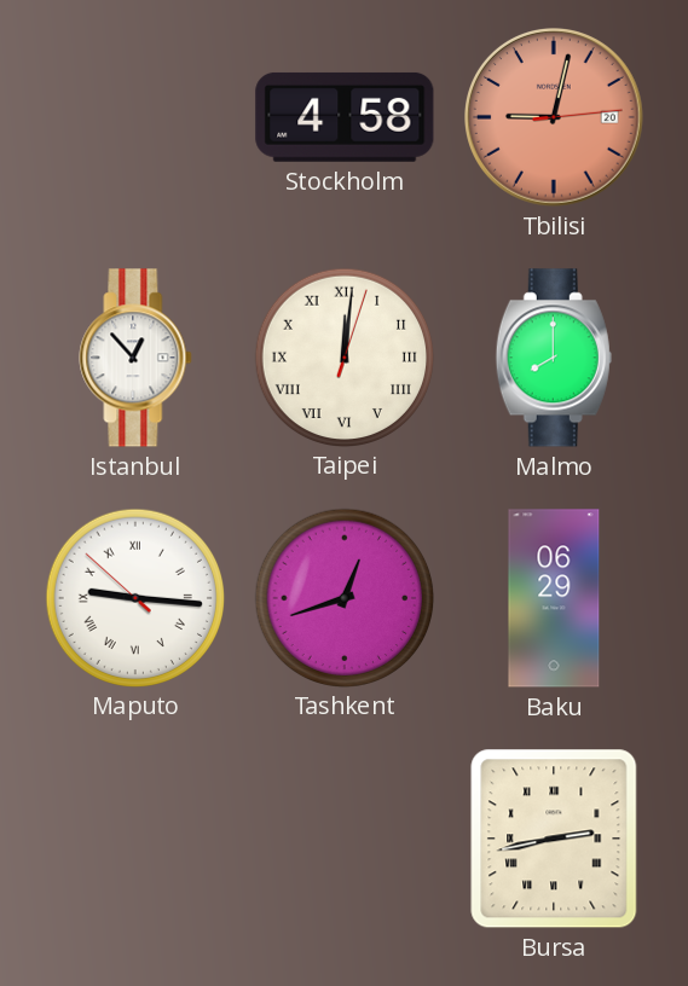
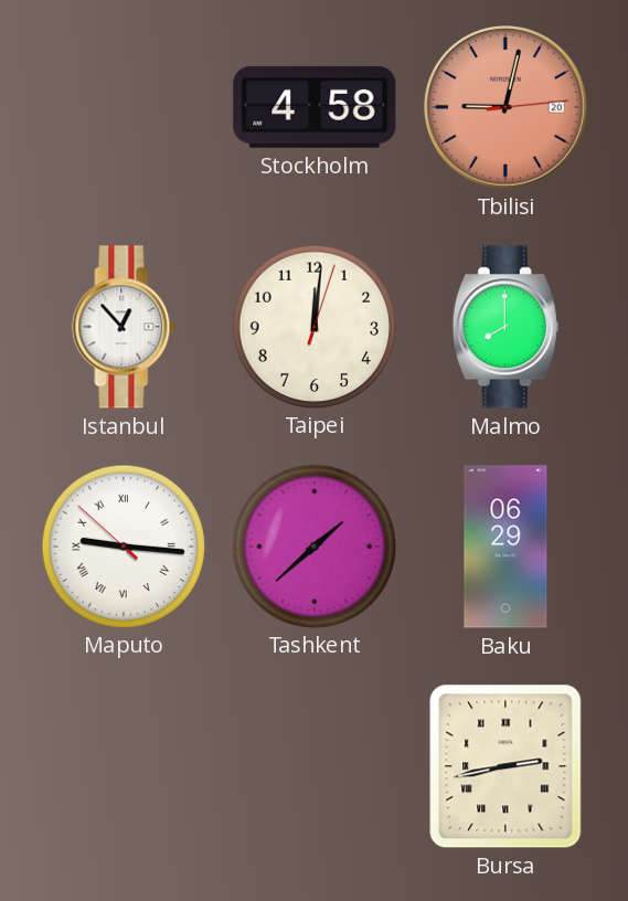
Taipei numerals: Roman -> Arabic (313, 326)
Tashkent: 12:42 -> 1:38 (313, 545)
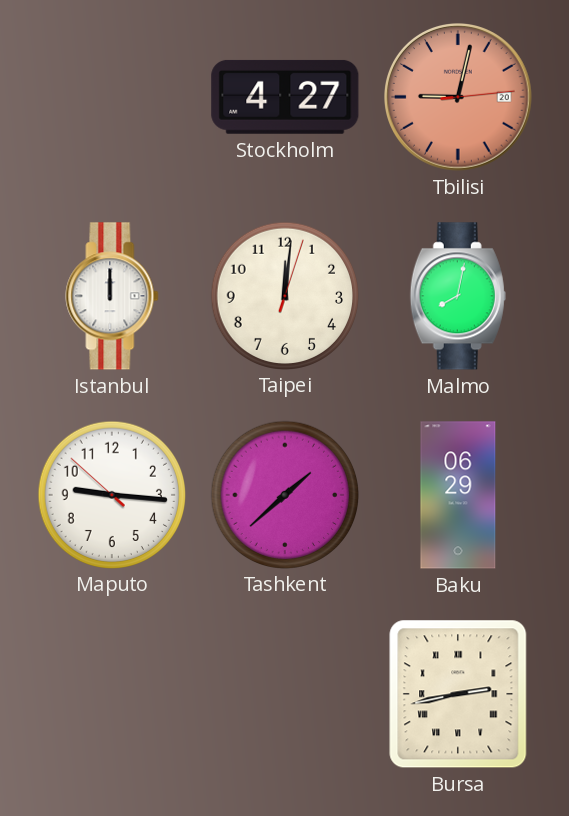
Stockholm: 4:58 -> 4:27 (285, 97)
Istanbul: 12:53 -> 12:00 (112, 296)
Malmo: 8:00 -> 8:02 (458, 296)
Maputo numerals: Roman -> Arabic (111, 494)
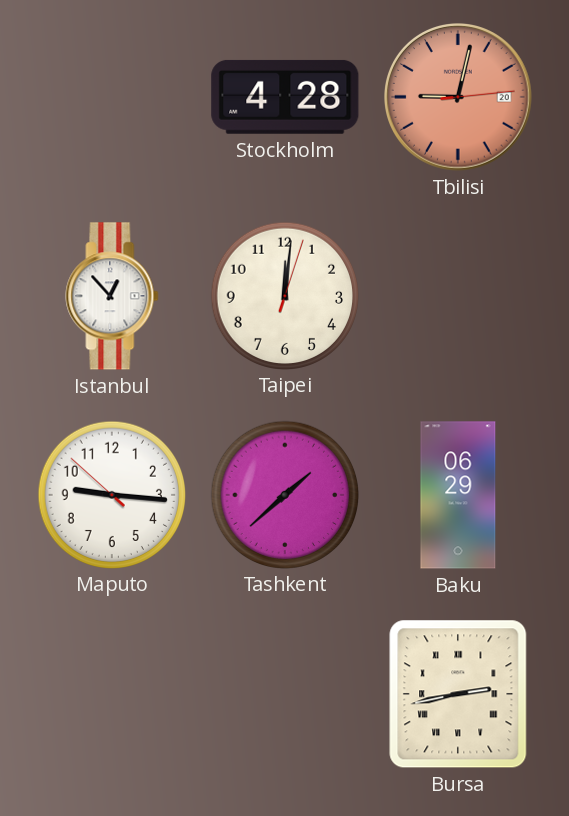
Stockholm: 4:27 -> 4:28 (285, 97)
Istanbul: 12:00 -> 12:53 (112, 296)
Malmo: 8:02 -> none (458, 296)
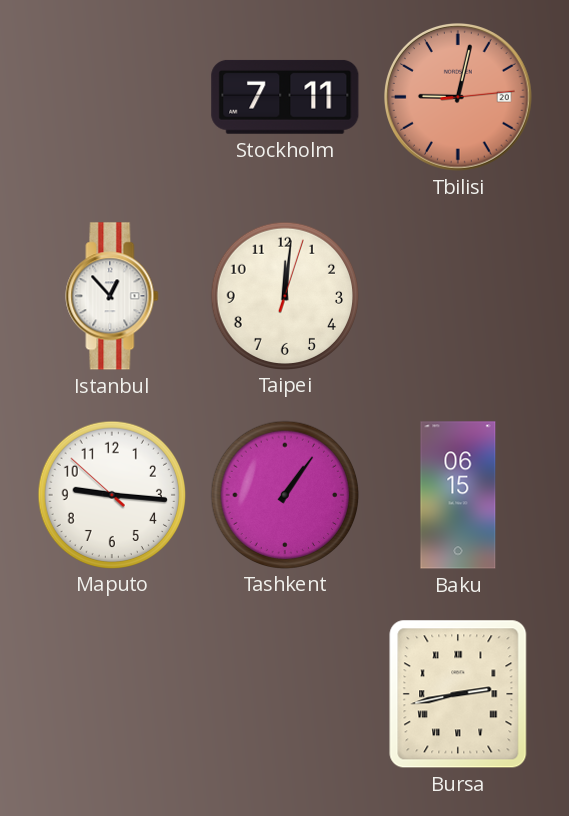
Stockholm: 4:28 -> 7:11 (285, 97)
Tashkent: 1:38 -> 1:06 (284, 494)
Baku: 06:29 -> 06:15 (458, 495)
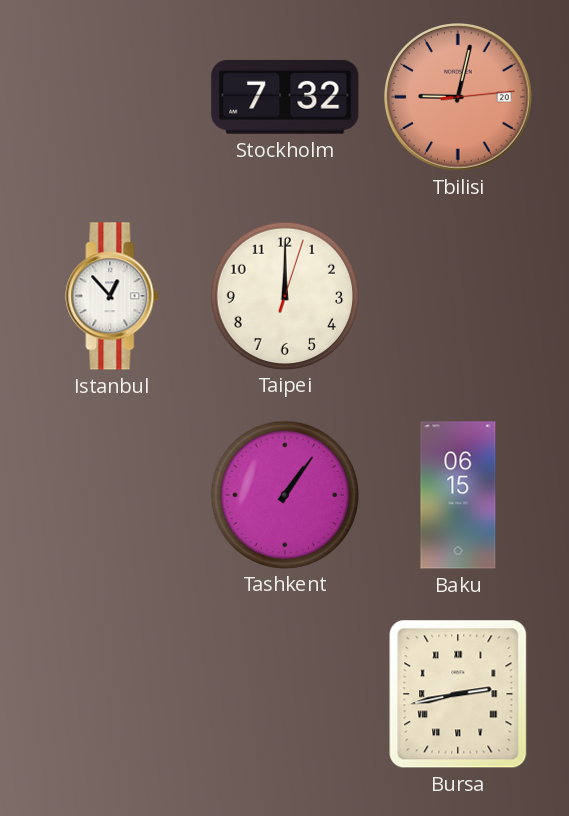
Stockholm: 7:11 -> 7:32 (285, 97)
Taipei: 12:01 -> 12:00 (284, 295)
Maputo: 9:15 -> none (111, 494)
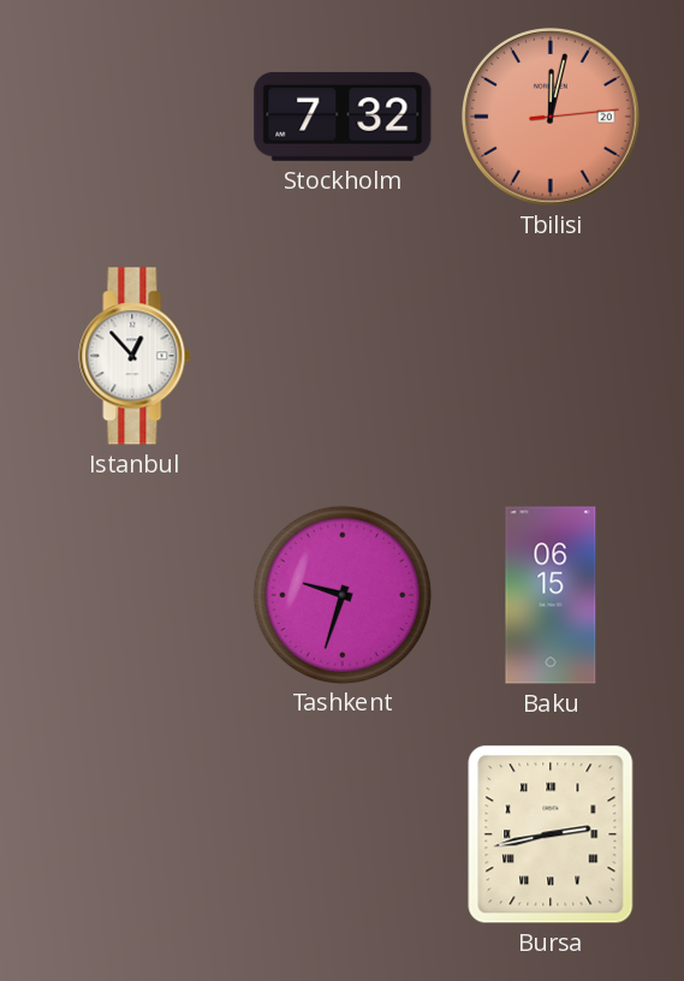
Tbilisi: 9:02 -> 12:02 (552, 118)
Taipei: 12:00 -> none (284, 295)
Tashkent: 1:06 -> 9:33 (341, 594)
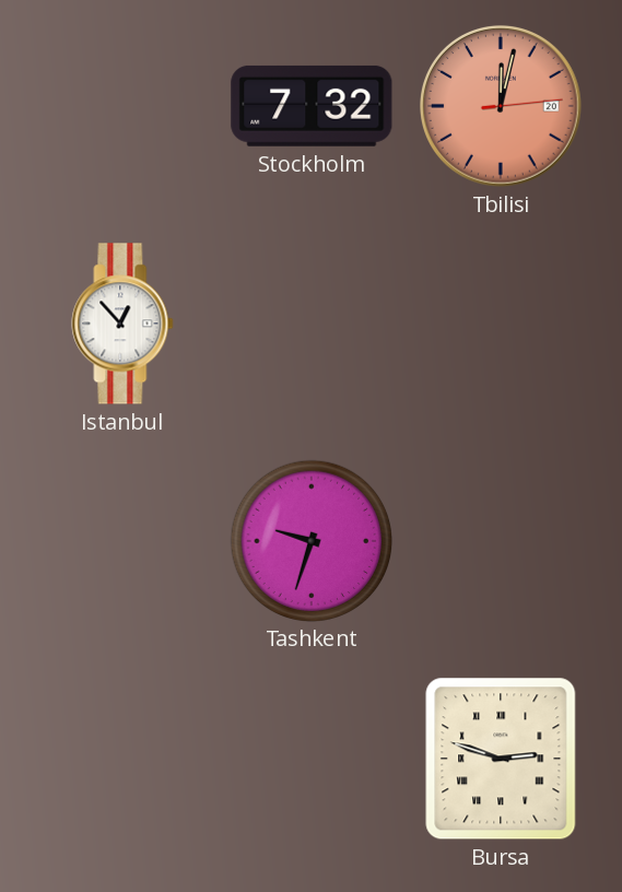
Baku: 06:15 -> none (551, 595)
Bursa: 2:43 -> 2:48 (501, 759)
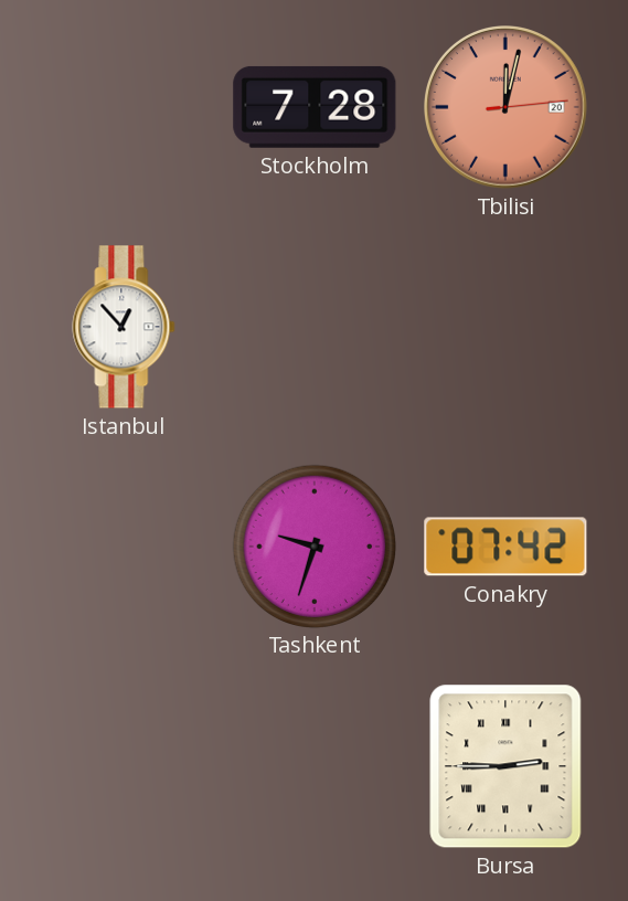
Stockholm: 7:32 -> 7:28 (315, 107)
Conakry: none -> 07:42 (505, 547)
Bursa: 2:48 -> 2:45 (505, 766)
